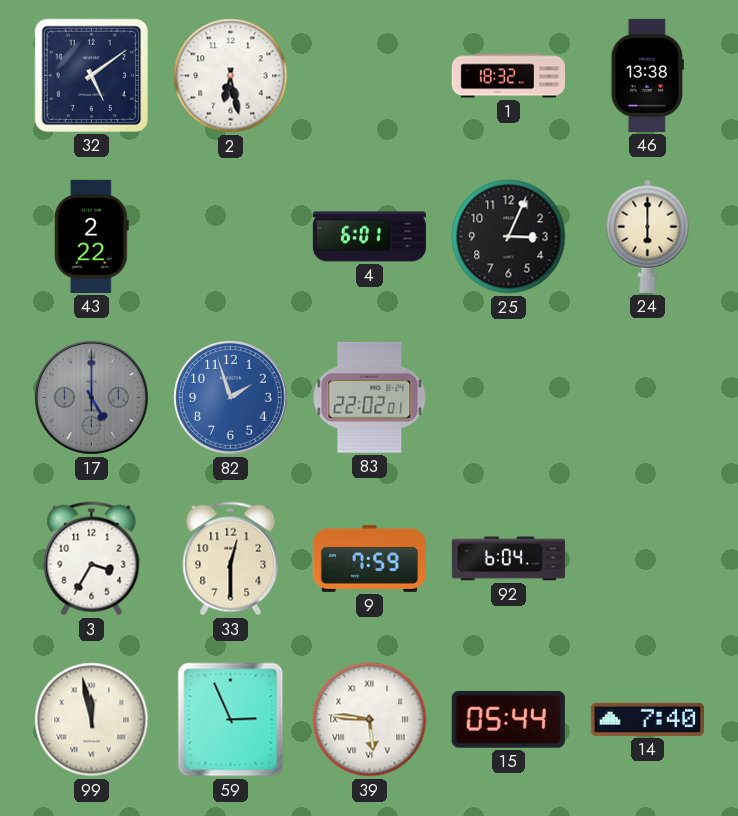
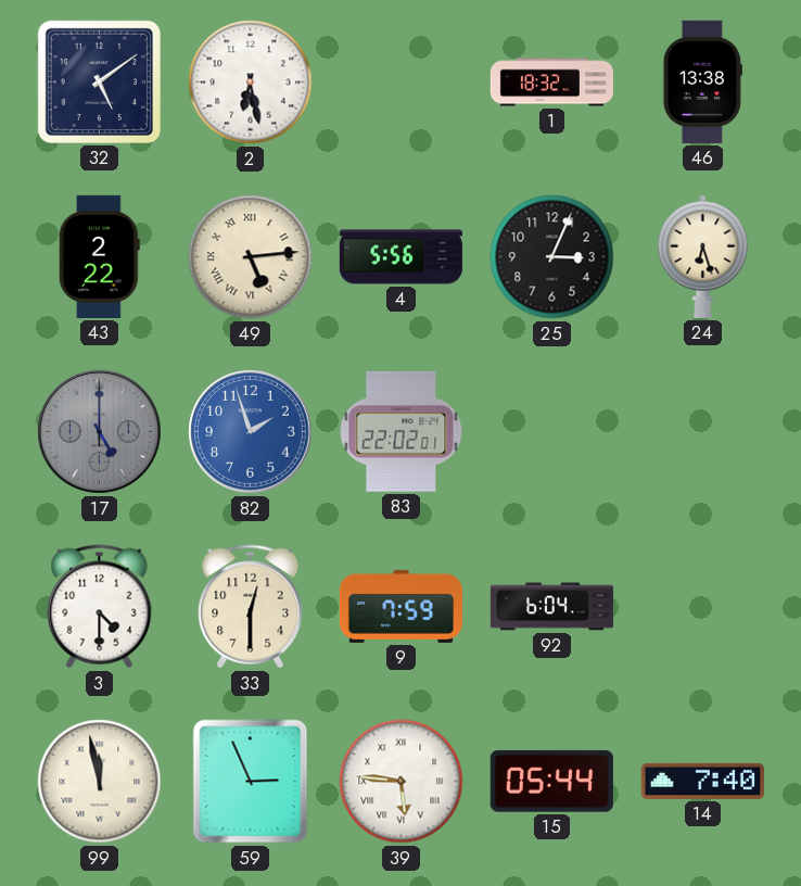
49: none -> 5:14 (251, 257)
4: 6:01 -> 5:56 (400, 257)
24: 6:00 -> 6:27 (703, 256)
3: 3:35 -> 4:30 (100, 607)
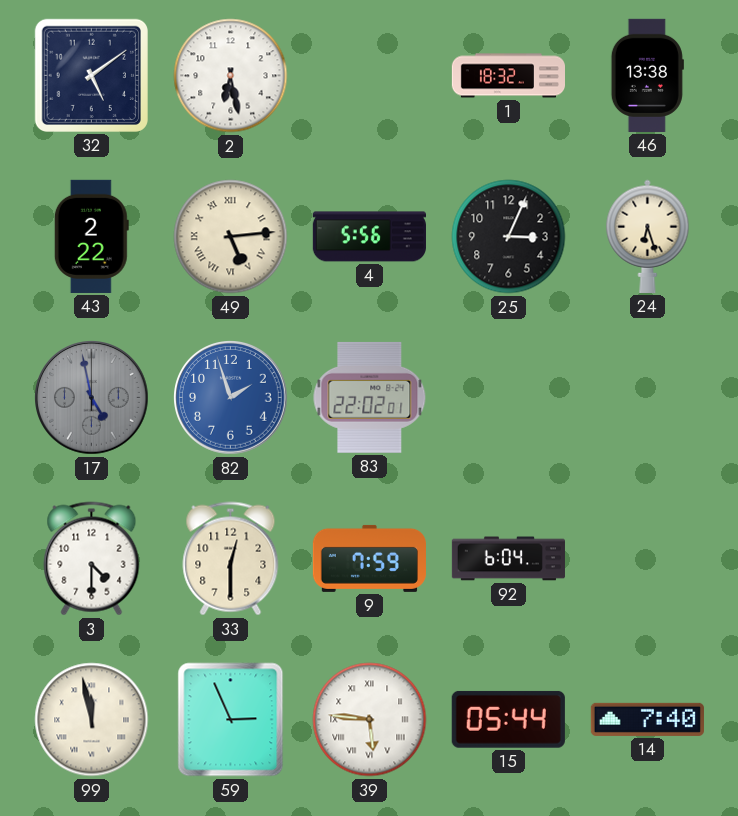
17: 5:00 -> 4:58 (92, 398)
